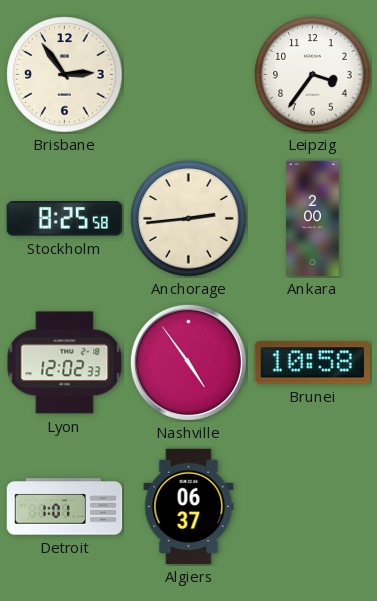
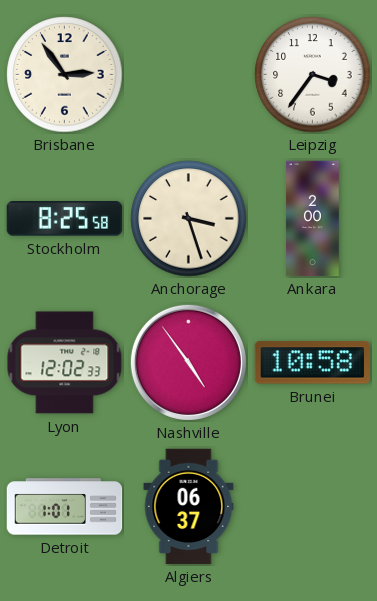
Anchorage: 2:44 -> 3:27 (189, 219)
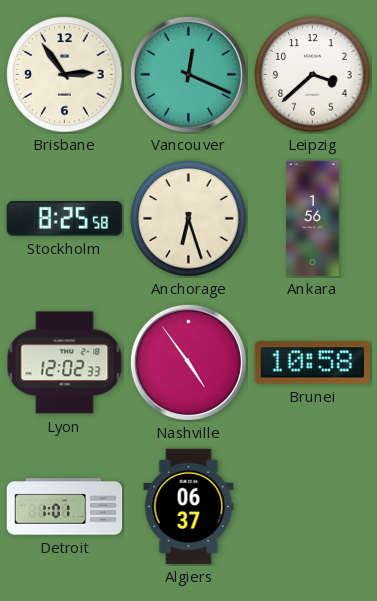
Vancouver: none -> 12:19 (188, 74)
Leipzig: 3:36 -> 3:38 (313, 75)
Anchorage: 3:27 -> 6:27 (189, 219)
Ankara: 2:00 -> 1:56 (313, 219)
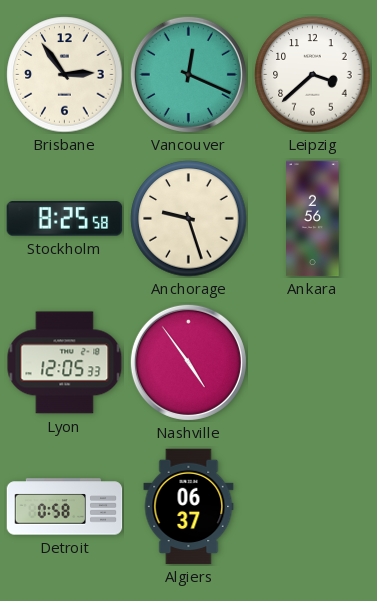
Anchorage: 6:27 -> 9:27 (189, 219)
Ankara: 1:56 -> 2:56 (313, 219)
Lyon: 12:02 -> 12:05 (65, 363)
Brunei: 10:58 -> none (313, 363)
Detroit: 1:01 -> 0:58 (65, 507)
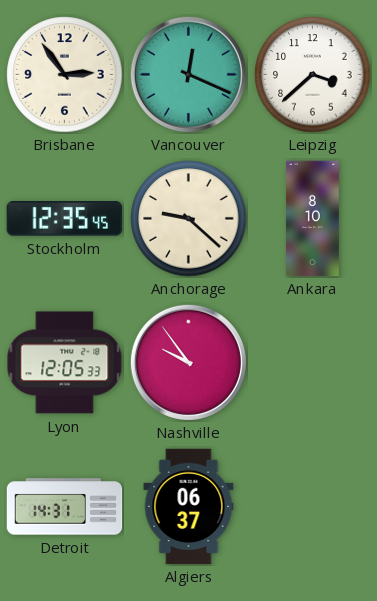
Stockholm: 8:25 -> 12:35 (65, 219)
Anchorage: 9:27 -> 9:22 (189, 219)
Ankara: 2:56 -> 8:10 (313, 219)
Nashville: 4:54 -> 9:54 (188, 362)
Detroit: 0:58 -> 14:31 (65, 507)
